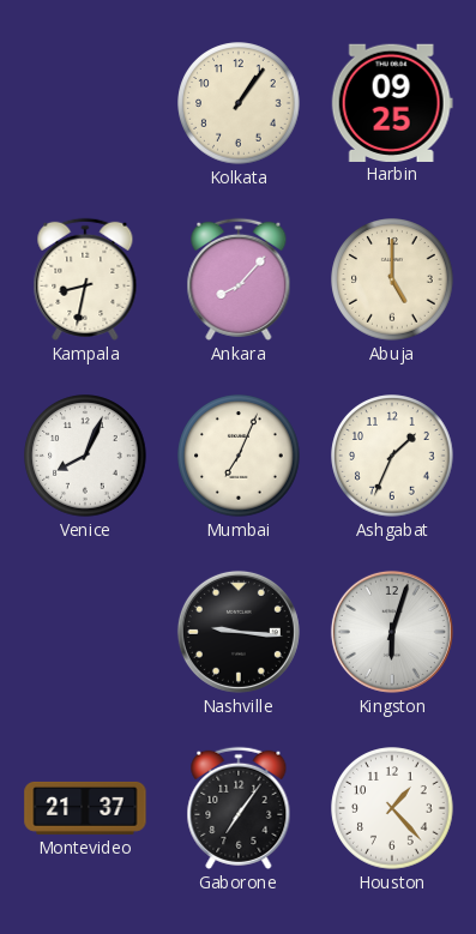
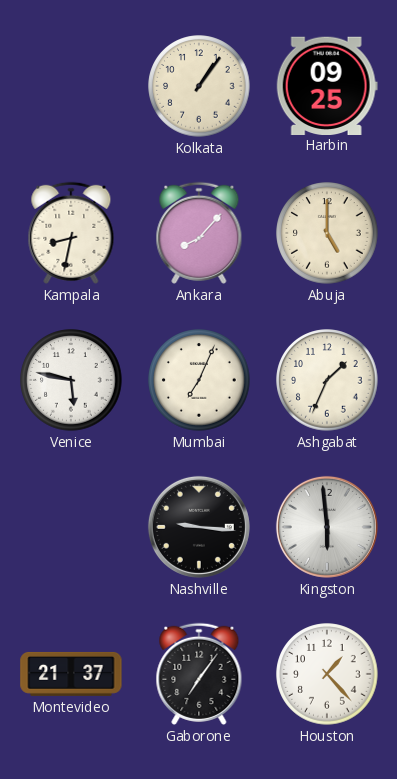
Venice: 8:04 -> 5:47 (71, 380)
Kingston: 6:03 -> 5:59 (327, 527)
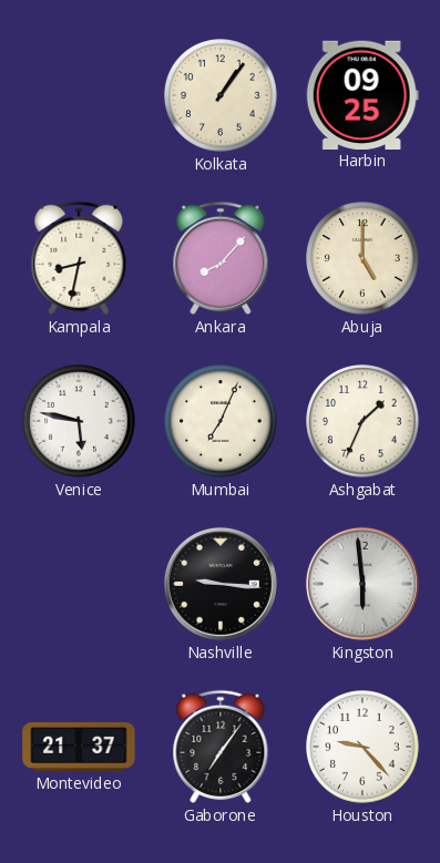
Houston: 1:23 -> 9:23 (362, 747)
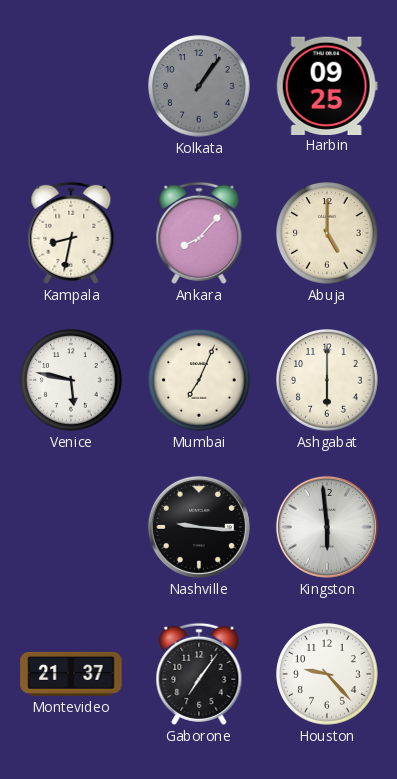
Kolkata dial: cream -> grey (199, 86)
Ashgabat: 1:34 -> 6:00 (327, 380)
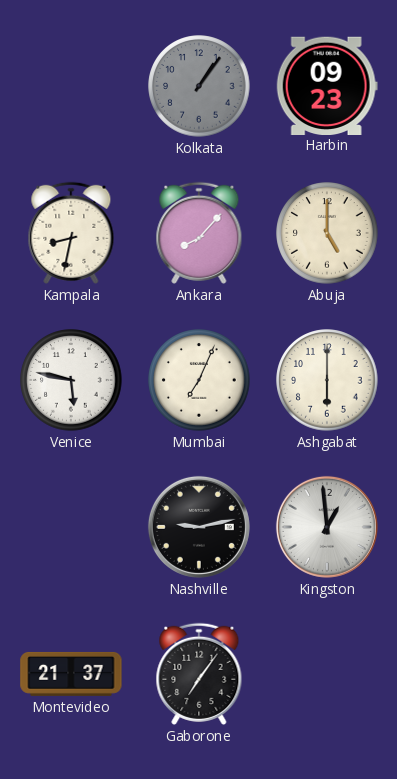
Harbin: 09:25 -> 09:23 (327, 85)
Nashville: 9:16 -> 9:13 (199, 527)
Kingston: 5:59 -> 12:59 (327, 527)
Houston: 9:23 -> none (327, 674)
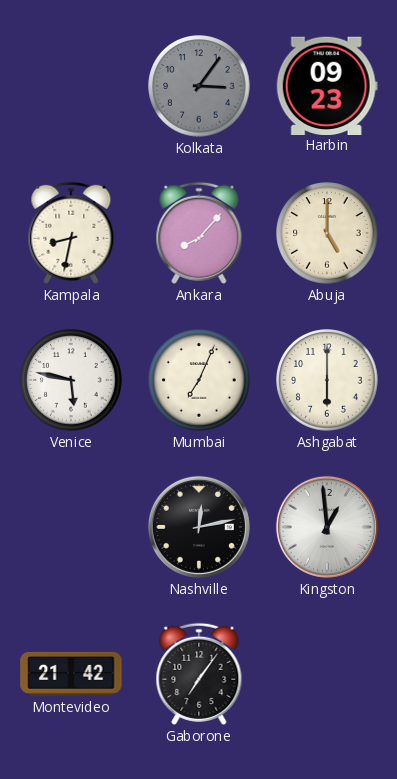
Kolkata: 1:06 -> 3:06 (199, 86)
Nashville: 9:13 -> 12:13 (199, 527)
Montevideo: 21:37 -> 21:42 (71, 674)
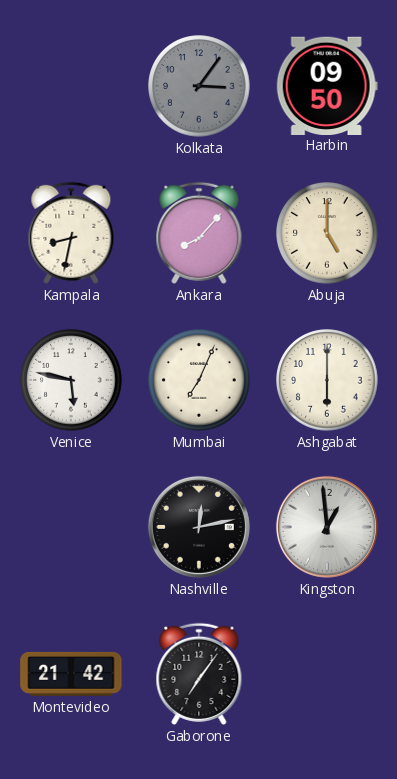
Harbin: 09:23 -> 09:50 (327, 85)
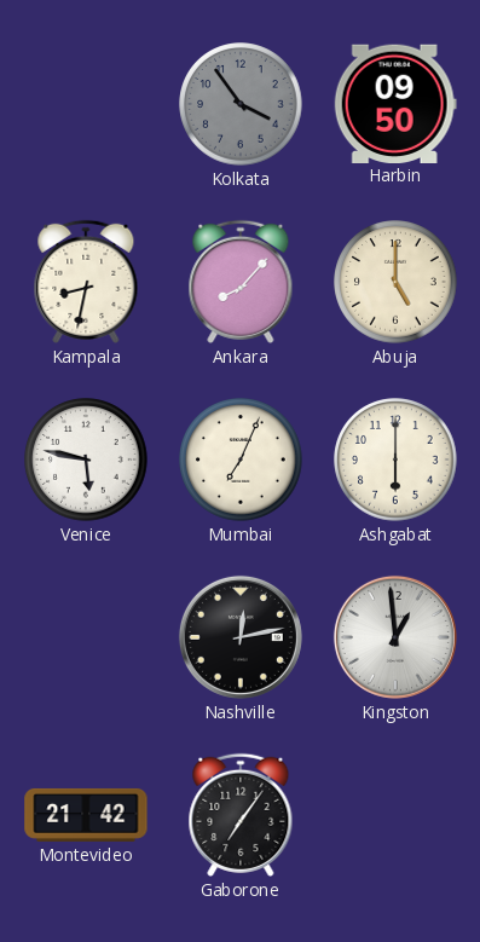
Kolkata: 3:06 -> 3:54 (241, 104)
